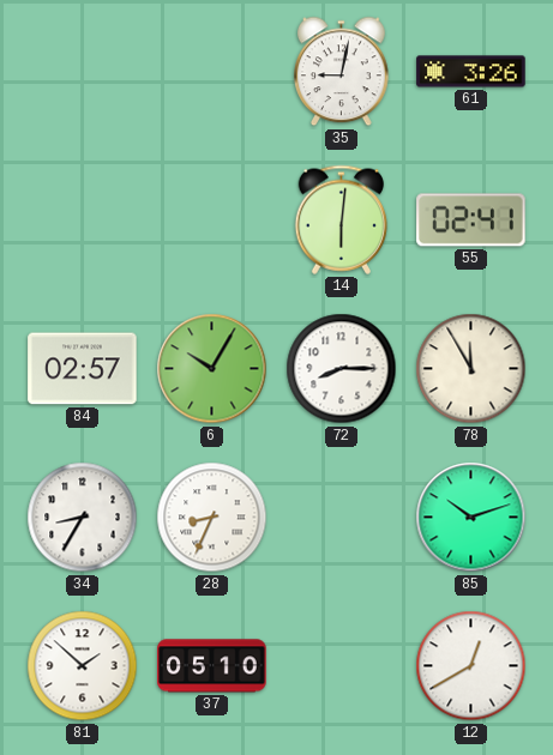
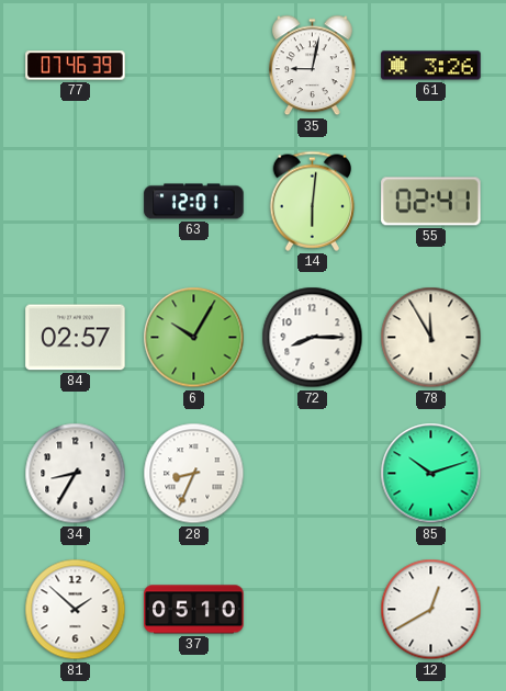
77: none -> 07:46 (76, 66)
63: none -> 12:01 (194, 202)
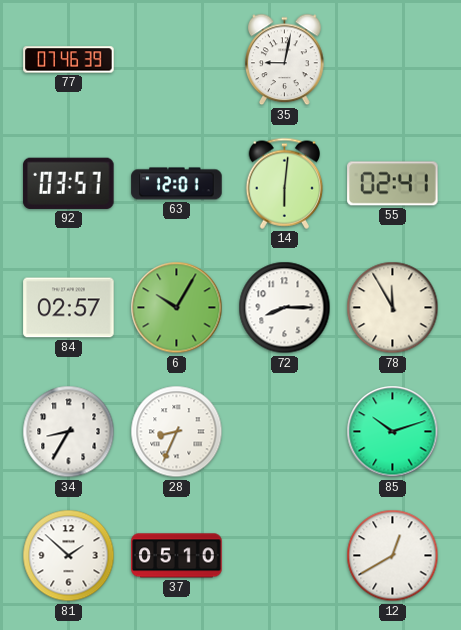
61: 3:26 -> none (431, 66)
92: none -> 03:57 (69, 183)
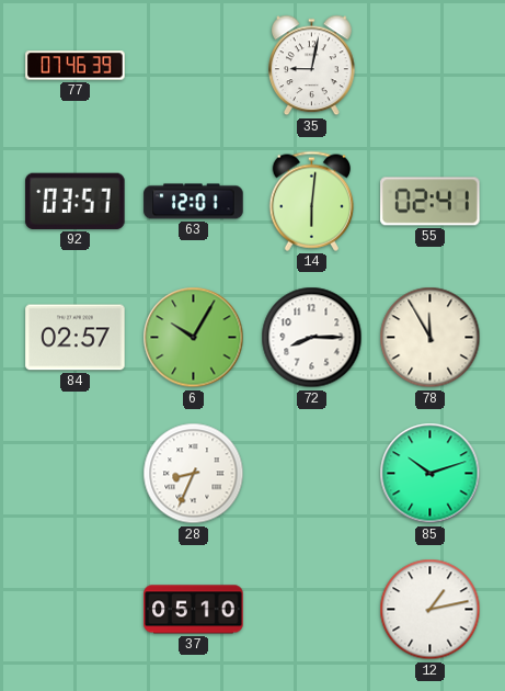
34: 8:35 -> none (69, 432)
81: 1:52 -> none (69, 556)
12: 12:40 -> 1:13 (431, 610)
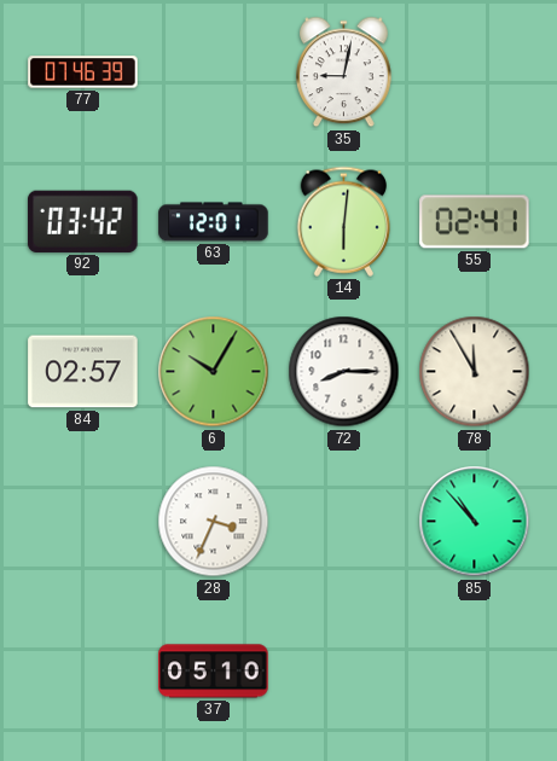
92: 03:57 -> 03:42 (83, 221)
28: 8:34 -> 3:34 (214, 522)
85: 10:12 -> 10:53 (475, 522)
12: 1:13 -> none (431, 610)
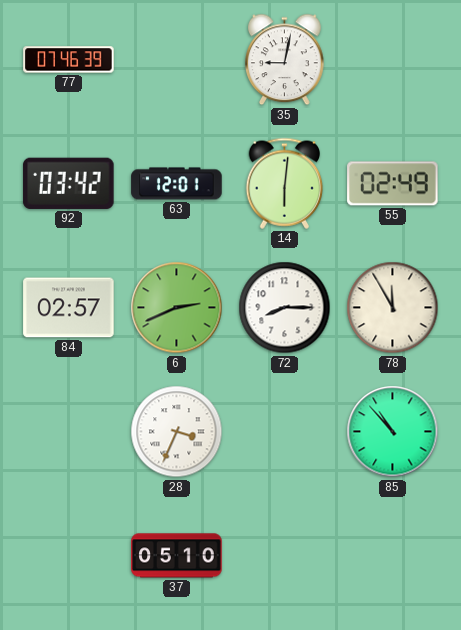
55: 02:41 -> 02:49 (393, 184)
6: 10:05 -> 2:41 (177, 308)
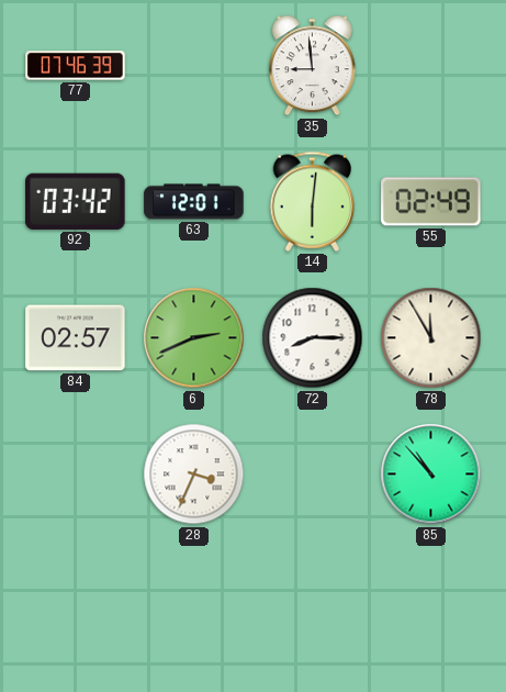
35: 9:02 -> 8:59 (313, 66)
37: 05:10 -> none (177, 556)
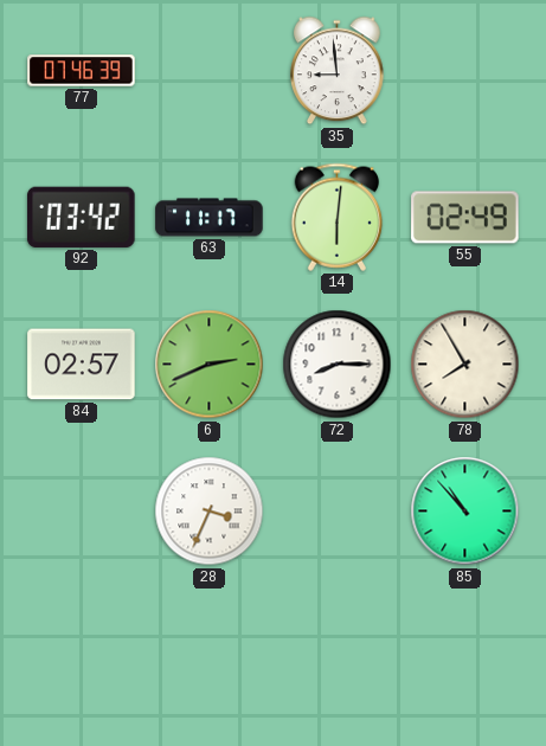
63: 12:01 -> 11:17 (210, 218)
78: 11:55 -> 7:55 (465, 365)
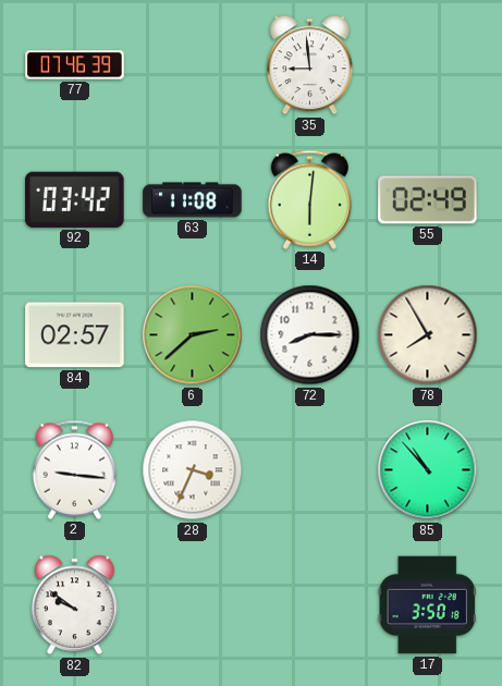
63: 11:17 -> 11:08 (193, 200)
6: 2:41 -> 2:38 (193, 335)
2: none -> 9:16 (75, 469)
82: none -> 9:51 (75, 605)
17: none -> 3:50 (427, 605)
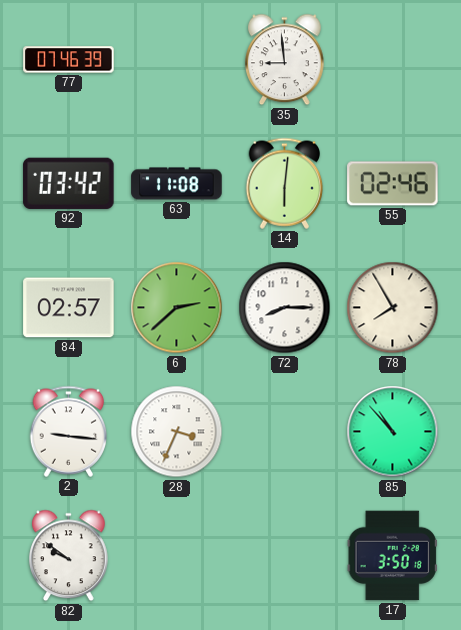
55: 02:49 -> 02:46 (393, 184)
